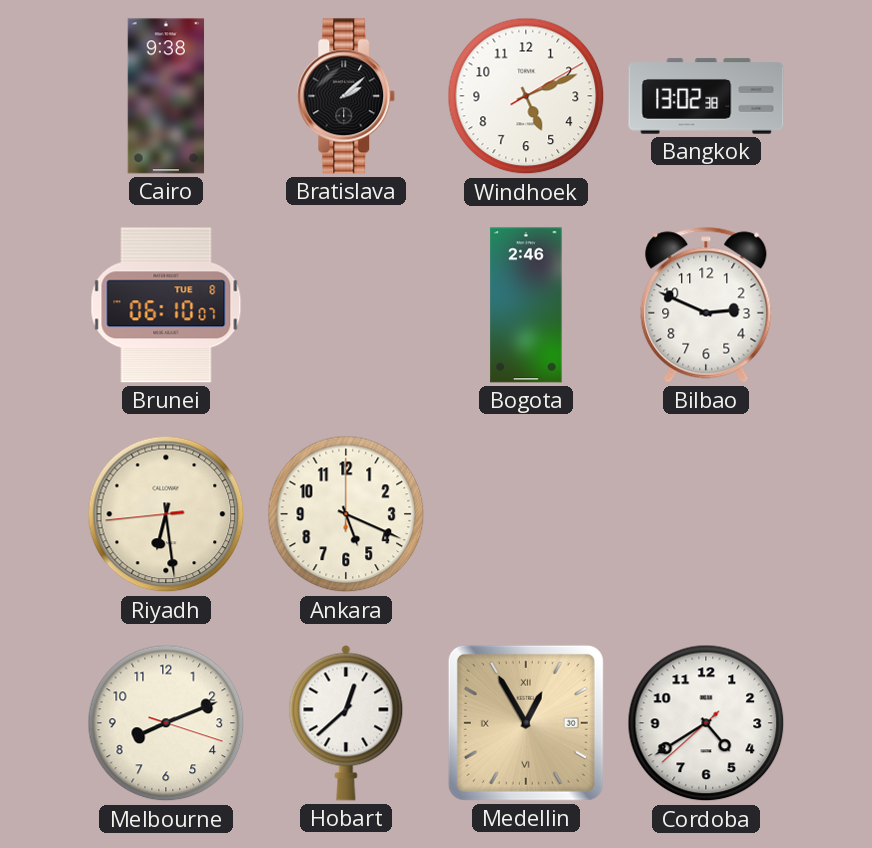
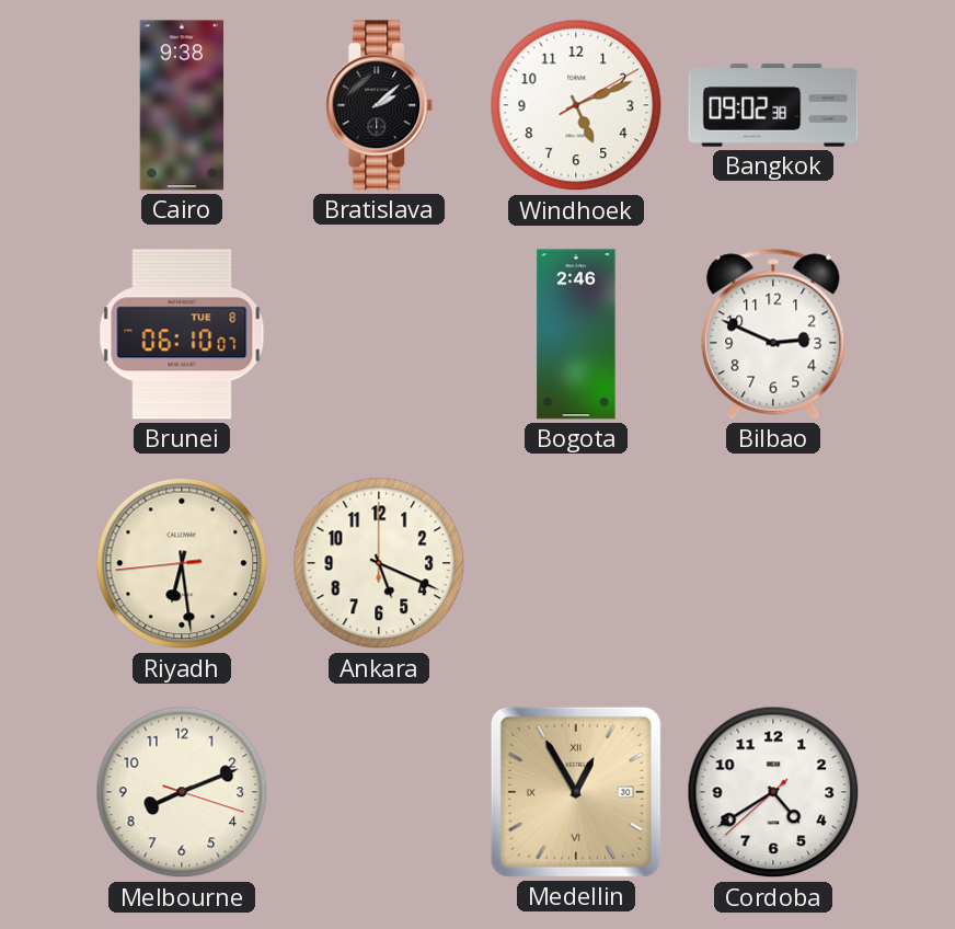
Bangkok: 13:02 -> 09:02 (773, 105)
Hobart: 12:38 -> none (346, 723)
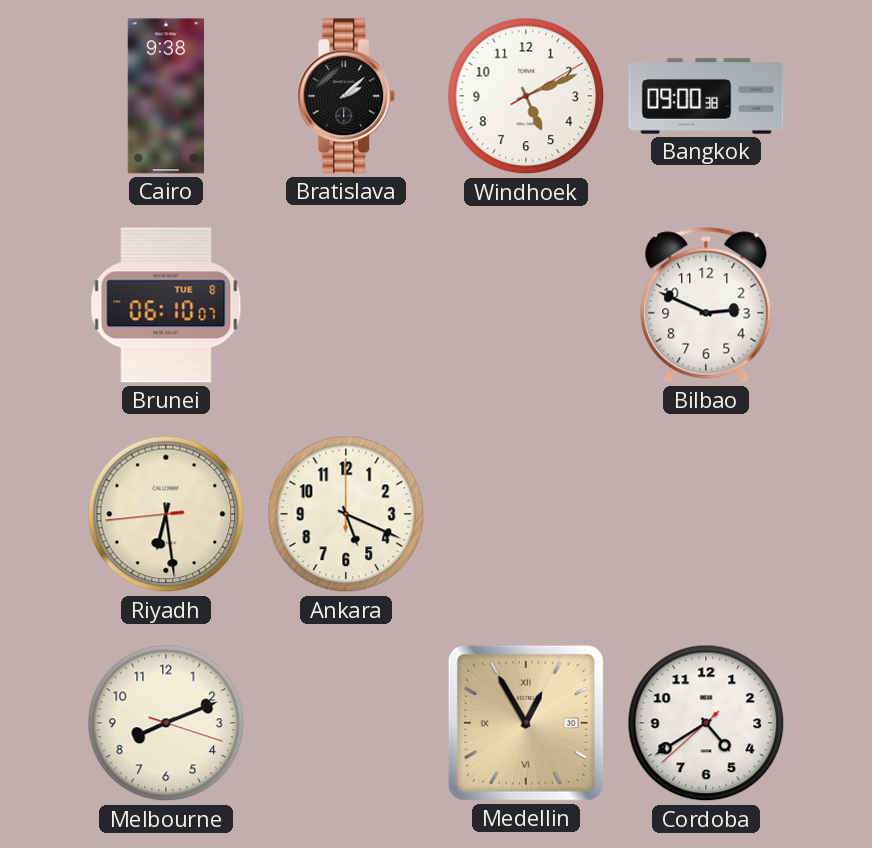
Bangkok: 09:02 -> 09:00 (706, 96)
Bogota: 2:46 -> none (576, 334)
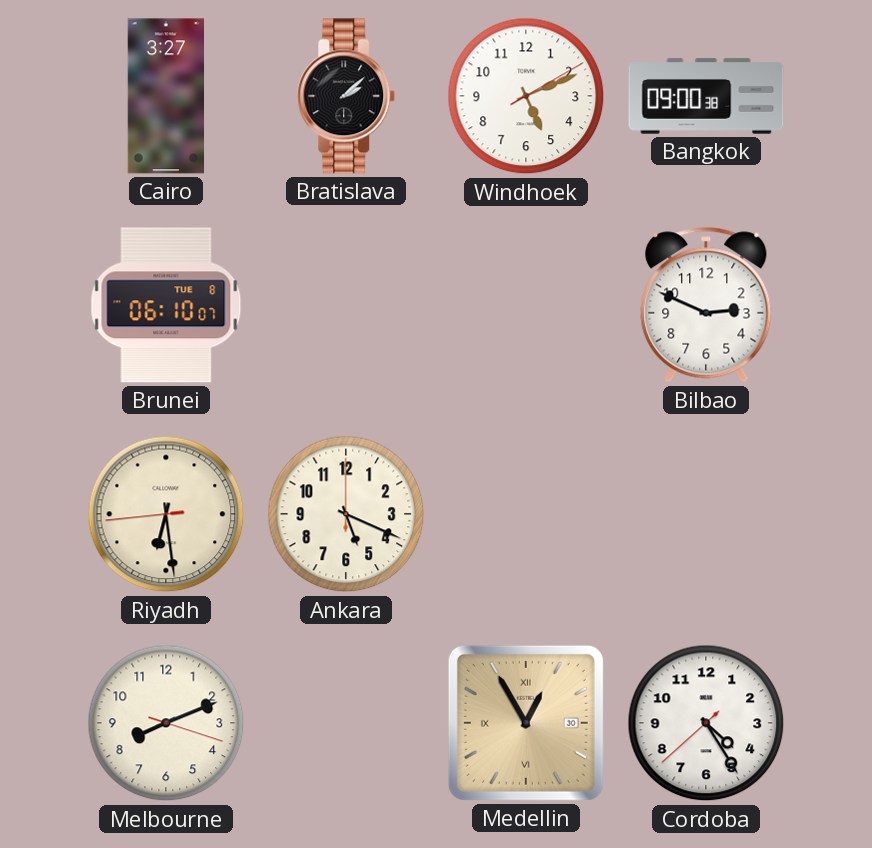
Cairo: 9:38 -> 3:27 (166, 96)
Cordoba: 4:39 -> 4:24 (706, 723)
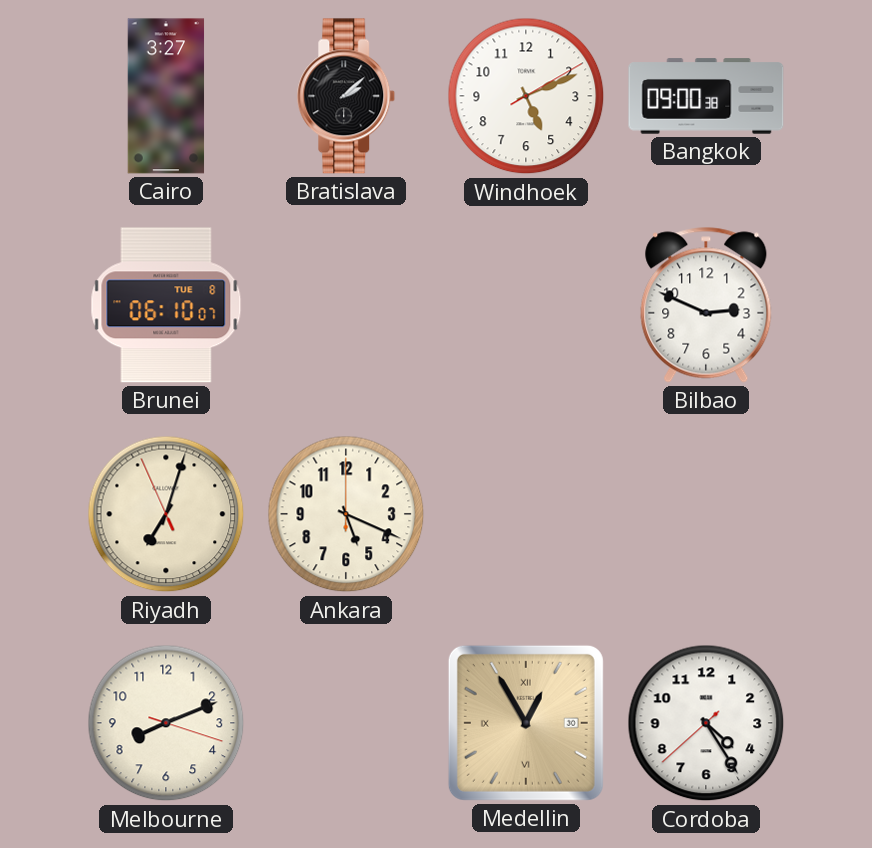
Riyadh: 6:28 -> 7:02 (166, 514)
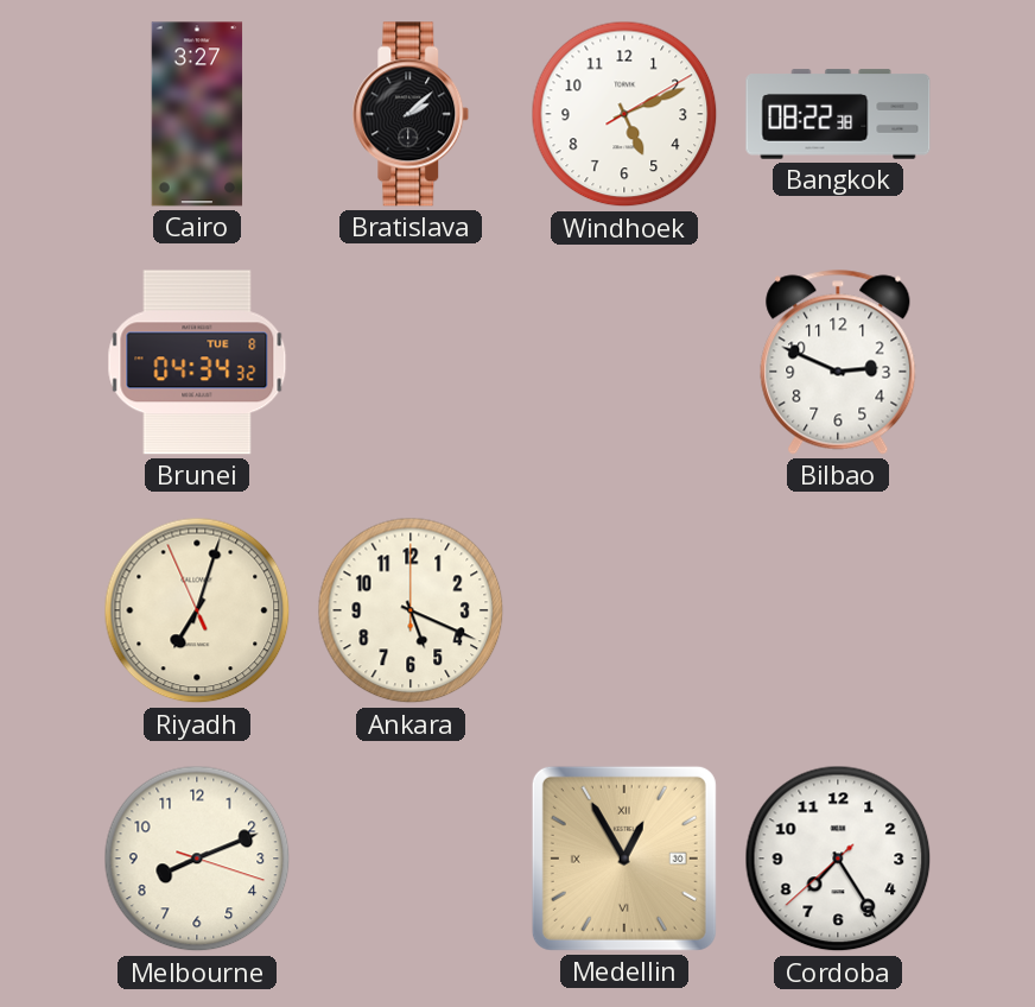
Bangkok: 09:00 -> 08:22 (838, 114)
Brunei: 06:10 -> 04:34 (197, 362)
Cordoba: 4:24 -> 7:24 (838, 859)
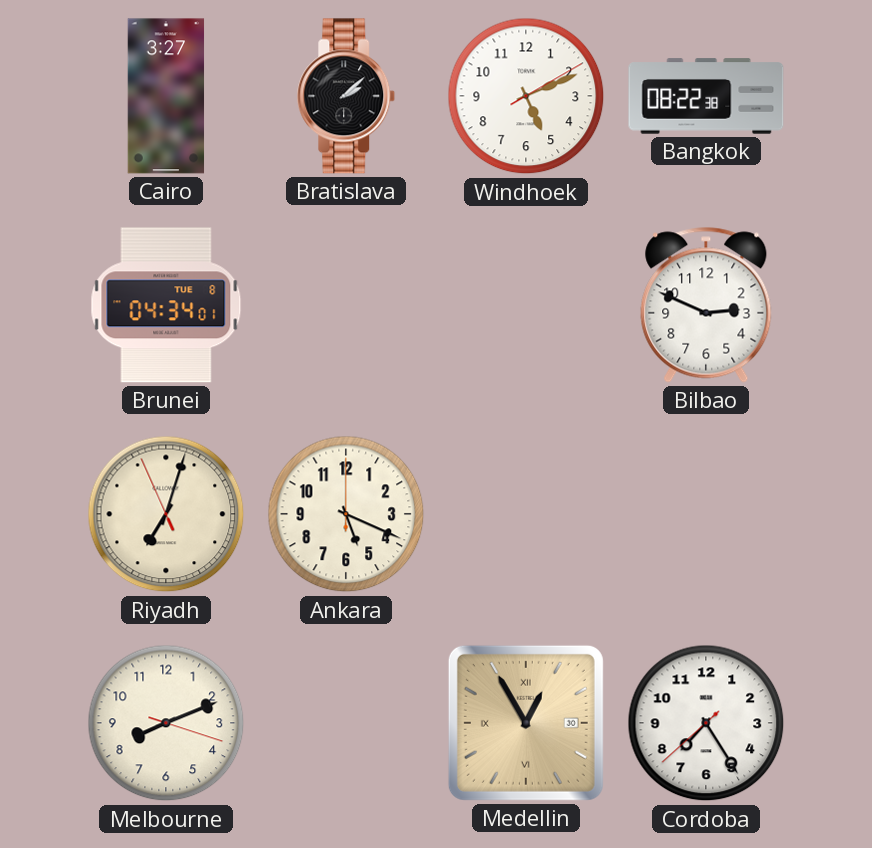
Brunei: 04:34:32 -> 04:34:01 (166, 305)
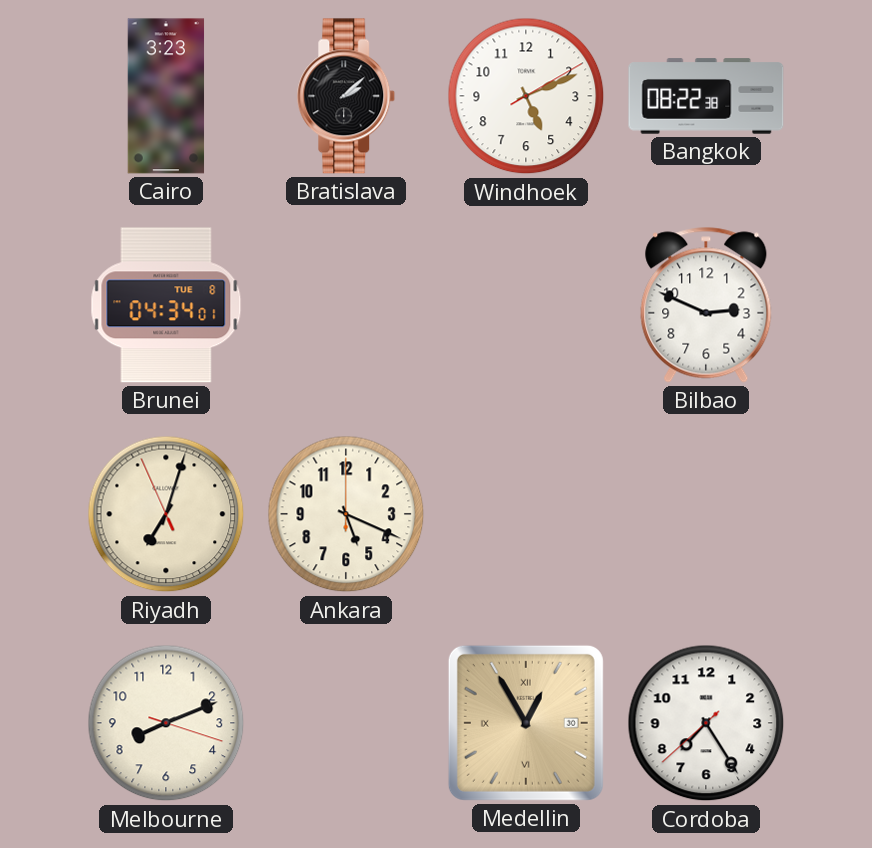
Cairo: 3:27 -> 3:23 (166, 96)
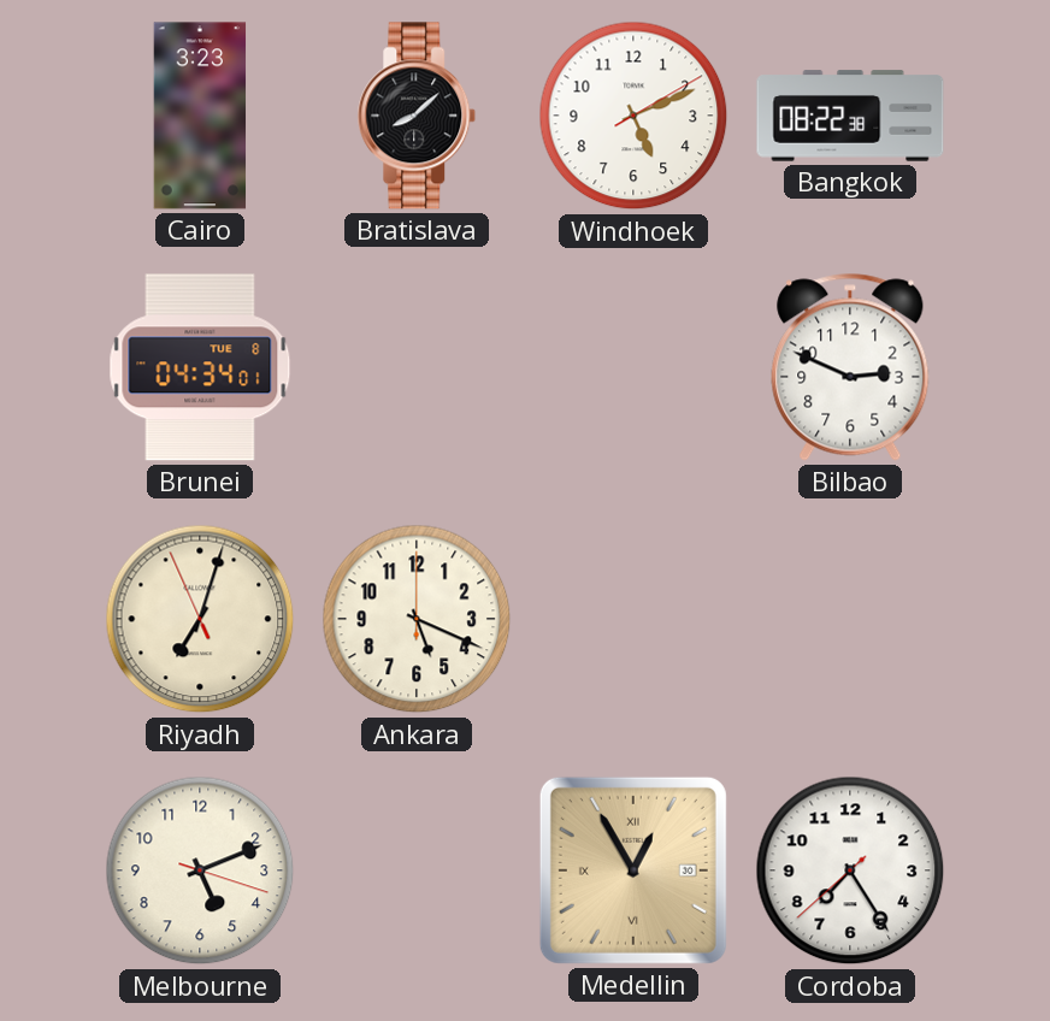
Bratislava: 2:08 -> 8:08 (417, 116)
Melbourne: 8:11 -> 5:11 (200, 870)
